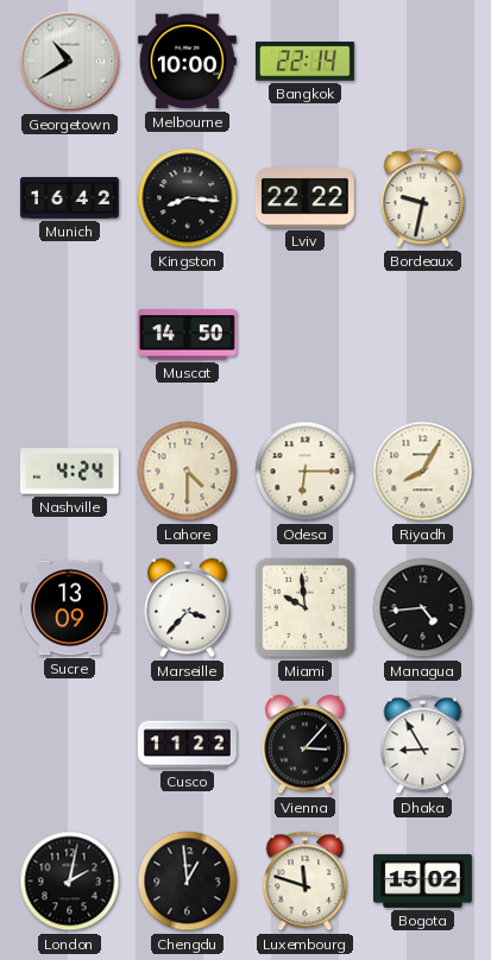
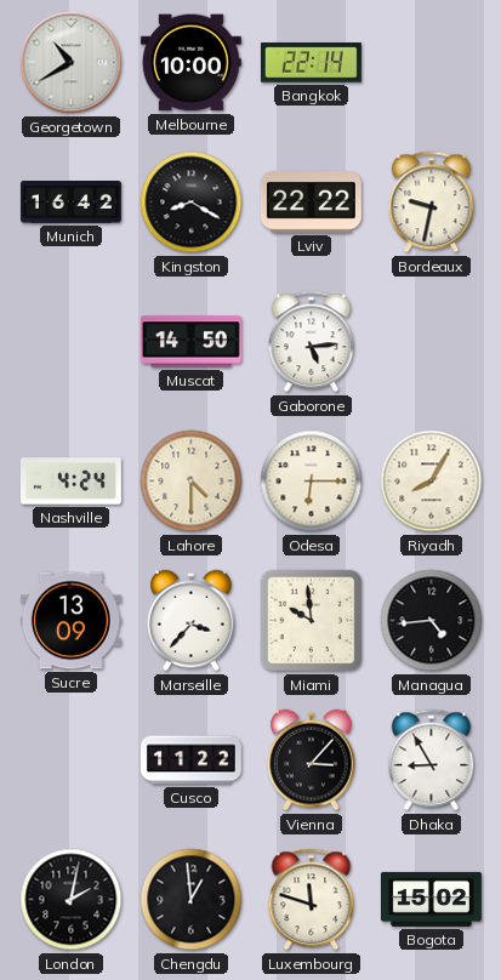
Kingston: 8:16 -> 8:20 (192, 203)
Gaborone: none -> 5:14 (312, 342)
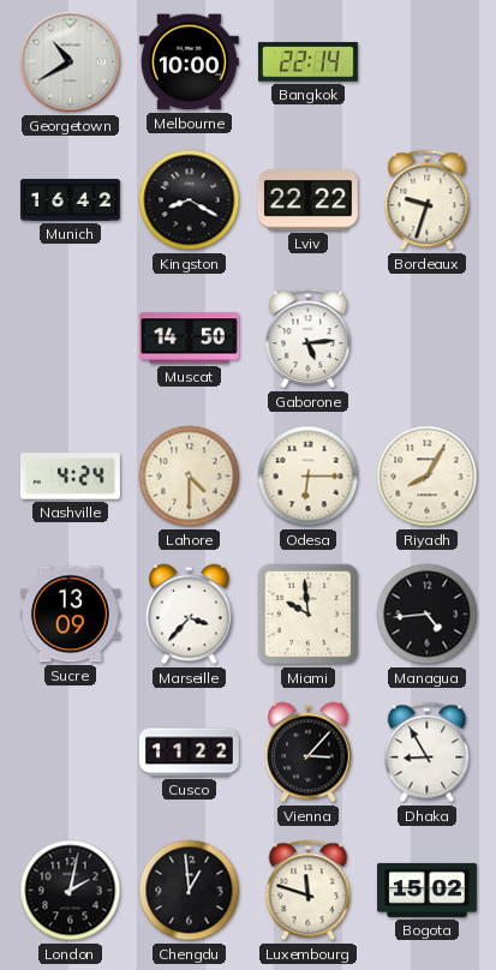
Bordeaux: 9:32 -> 9:33 (428, 200)
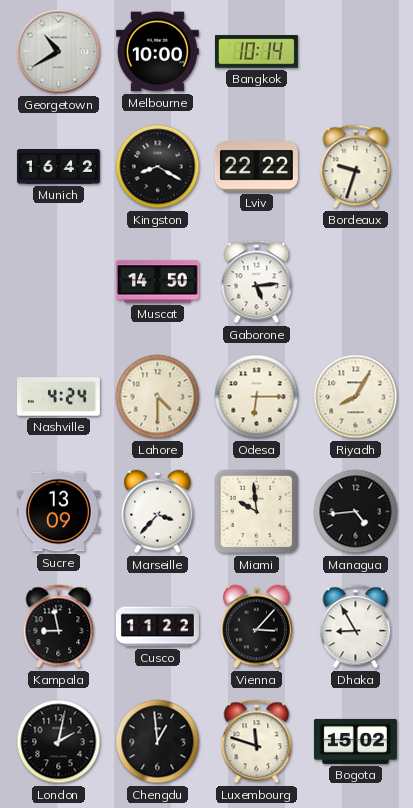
Bangkok: 22:14 -> 10:14 (256, 52)
Kampala: none -> 8:58 (59, 627)
